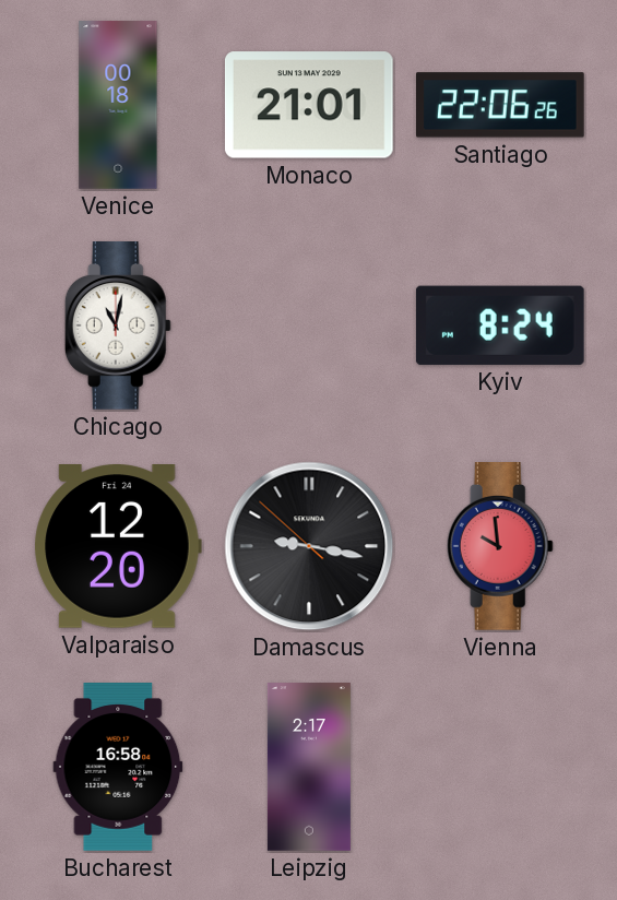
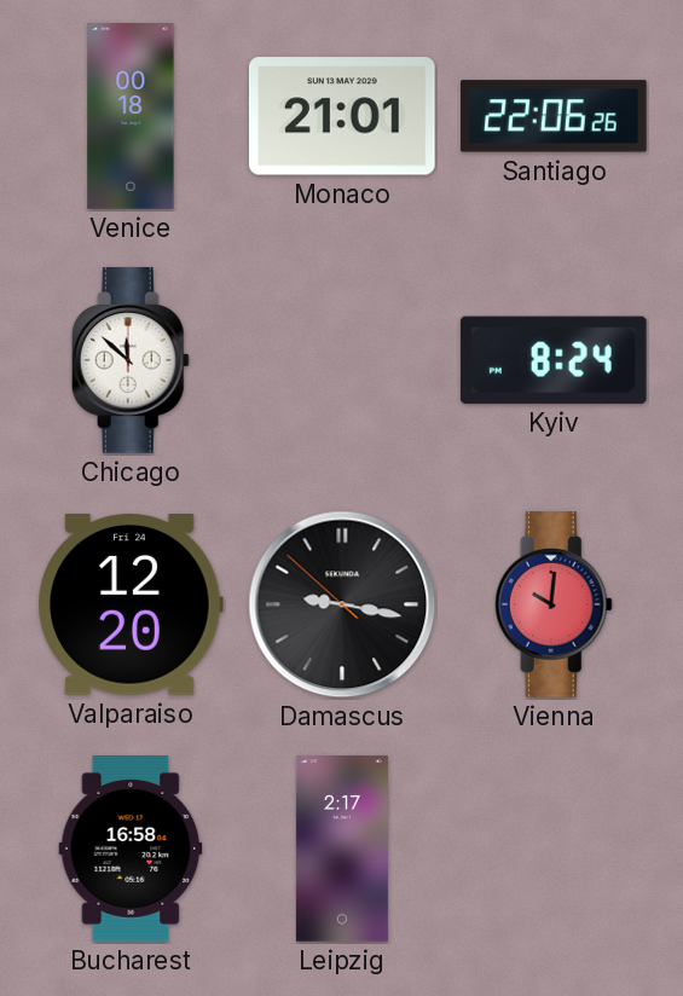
Chicago: 11:02 -> 11:52 (131, 361)
Vienna: 9:59 -> 10:01 (554, 606)
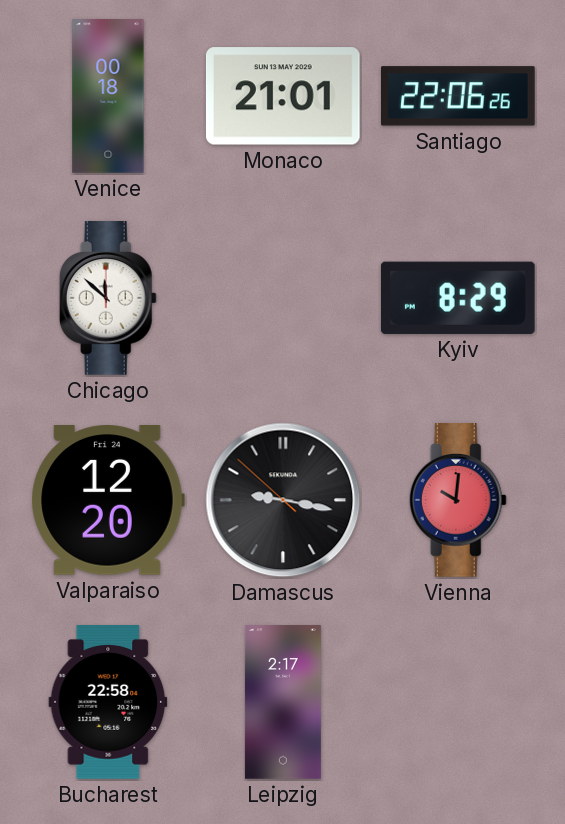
Kyiv: 8:24 -> 8:29 (458, 298)
Bucharest: 16:58 -> 22:58 (108, 703)
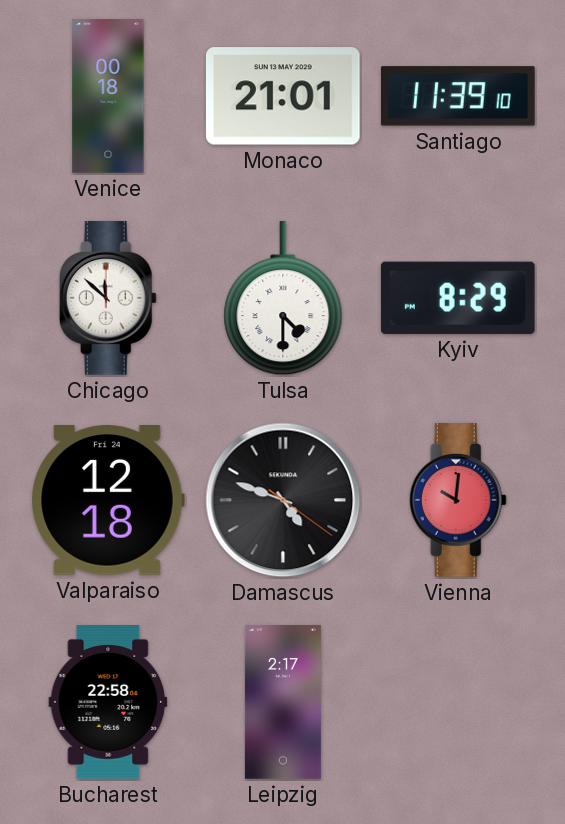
Santiago: 22:06 -> 11:39 (459, 96)
Tulsa: none -> 4:30 (283, 299)
Valparaiso: 12:20 -> 12:18 (108, 500)
Damascus: 9:16 -> 4:48 (283, 500)
